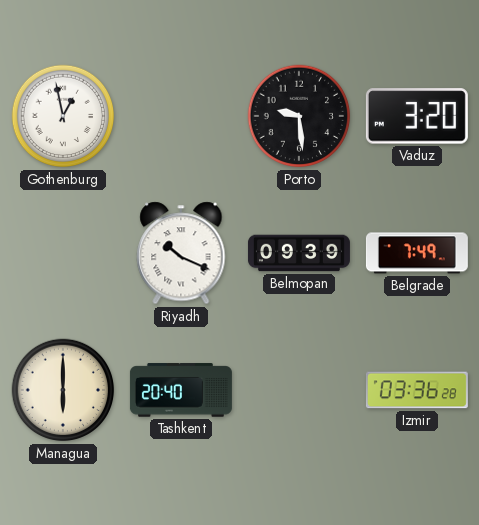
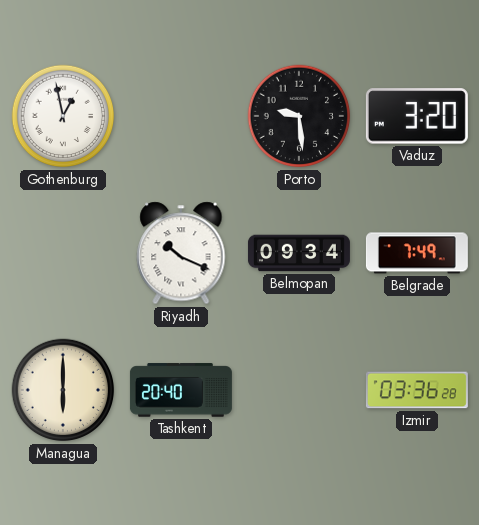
Belmopan: 09:39 -> 09:34 (299, 253)
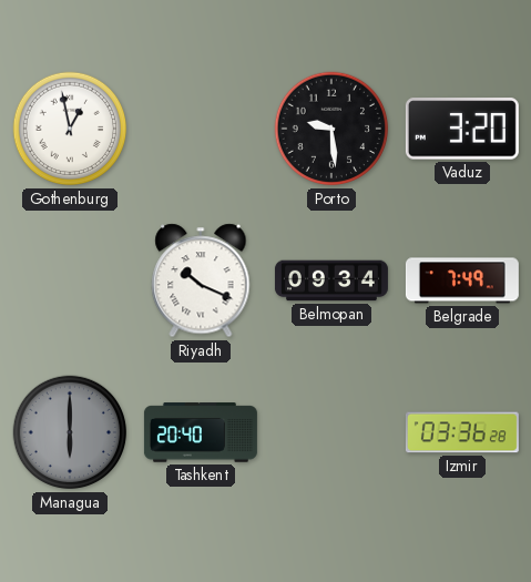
Managua dial: cream -> grey (70, 432)
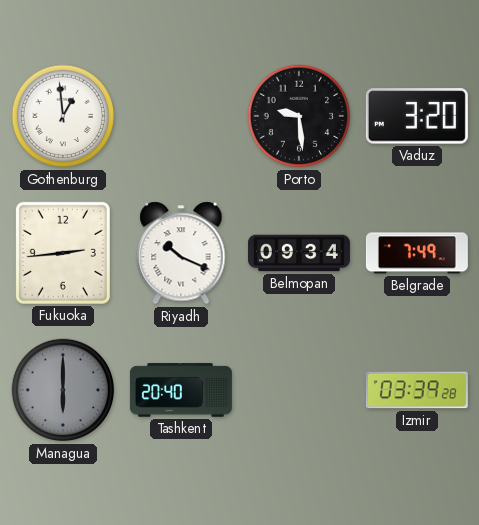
Gothenburg: 12:58 -> 12:59 (63, 116)
Fukuoka: none -> 2:44 (63, 253)
Izmir: 03:36 -> 03:39 (417, 390)
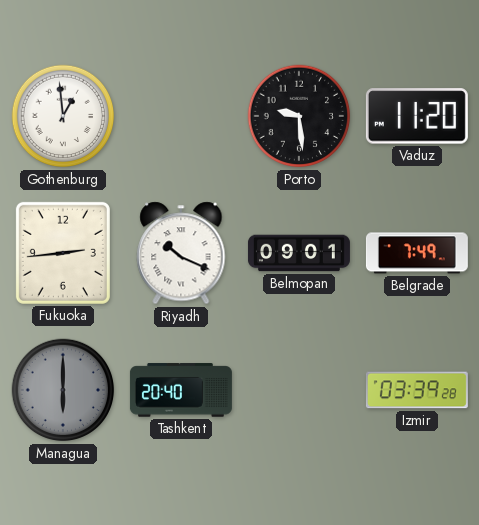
Vaduz: 3:20 -> 11:20 (417, 116)
Belmopan: 09:34 -> 09:01 (299, 253)
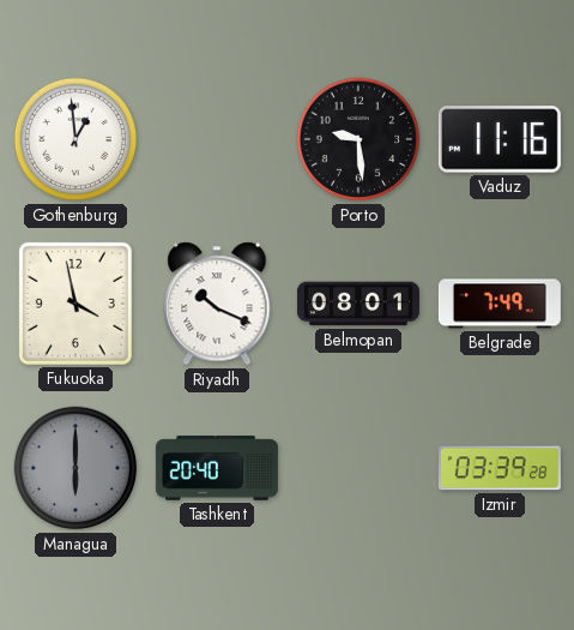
Vaduz: 11:20 -> 11:16 (500, 139)
Fukuoka: 2:44 -> 3:58 (75, 304)
Belmopan: 09:01 -> 08:01 (358, 304)
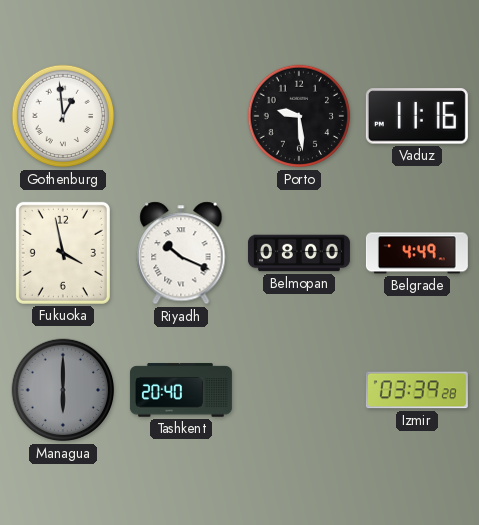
Belmopan: 08:01 -> 08:00 (299, 253)
Belgrade: 7:49 -> 4:49 (417, 253)
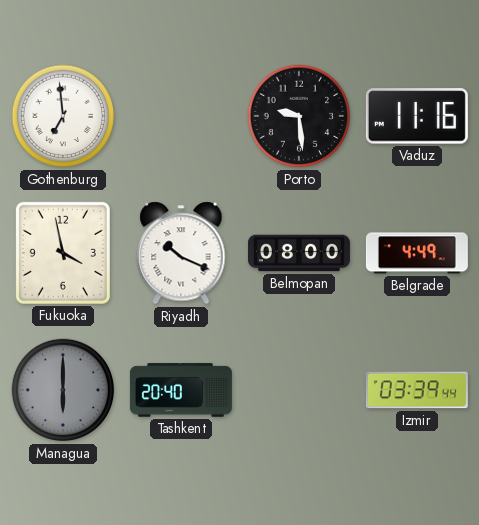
Gothenburg: 12:59 -> 6:59 (63, 116)
Izmir: 03:39:28 -> 03:39:44 (417, 390)
